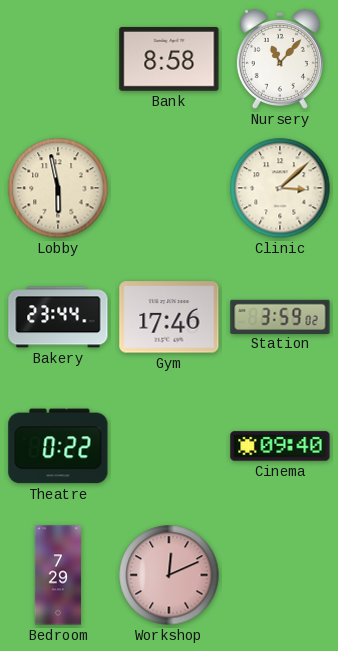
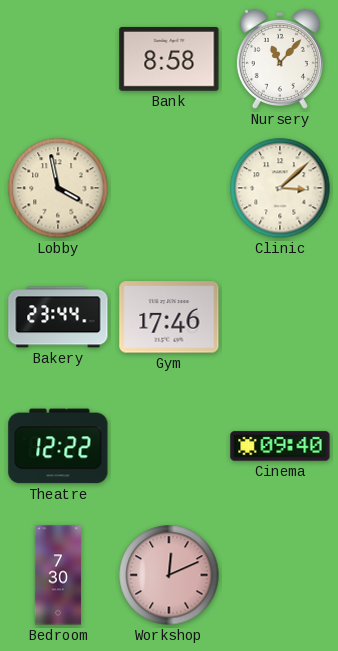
Lobby: 5:58 -> 3:58 (58, 188)
Station: 3:59 -> none (280, 316)
Theatre: 0:22 -> 12:22 (58, 446)
Bedroom: 7:29 -> 7:30 (58, 575)
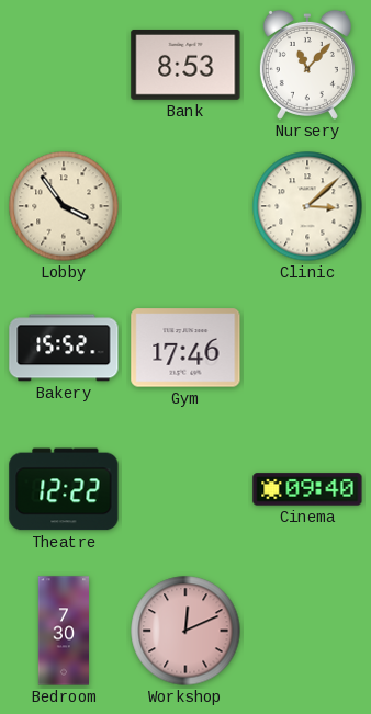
Bank: 8:58 -> 8:53 (185, 65)
Lobby: 3:58 -> 3:54 (64, 206)
Bakery: 23:44 -> 15:52 (64, 348)
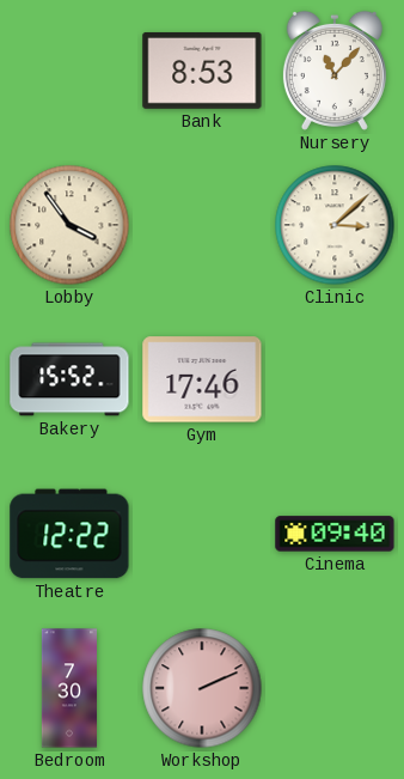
Workshop: 12:11 -> 2:11 (202, 688)
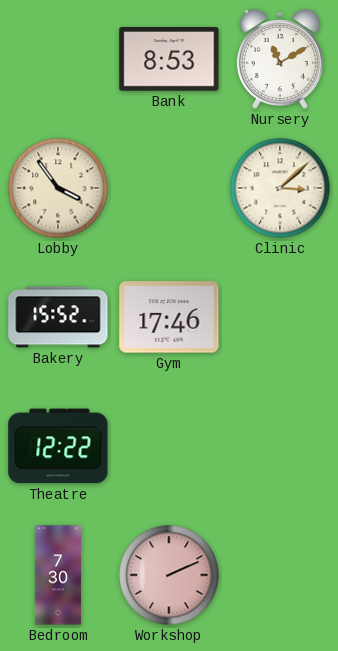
Nursery: 11:07 -> 11:10 (280, 59)
Cinema: 09:40 -> none (335, 534)
